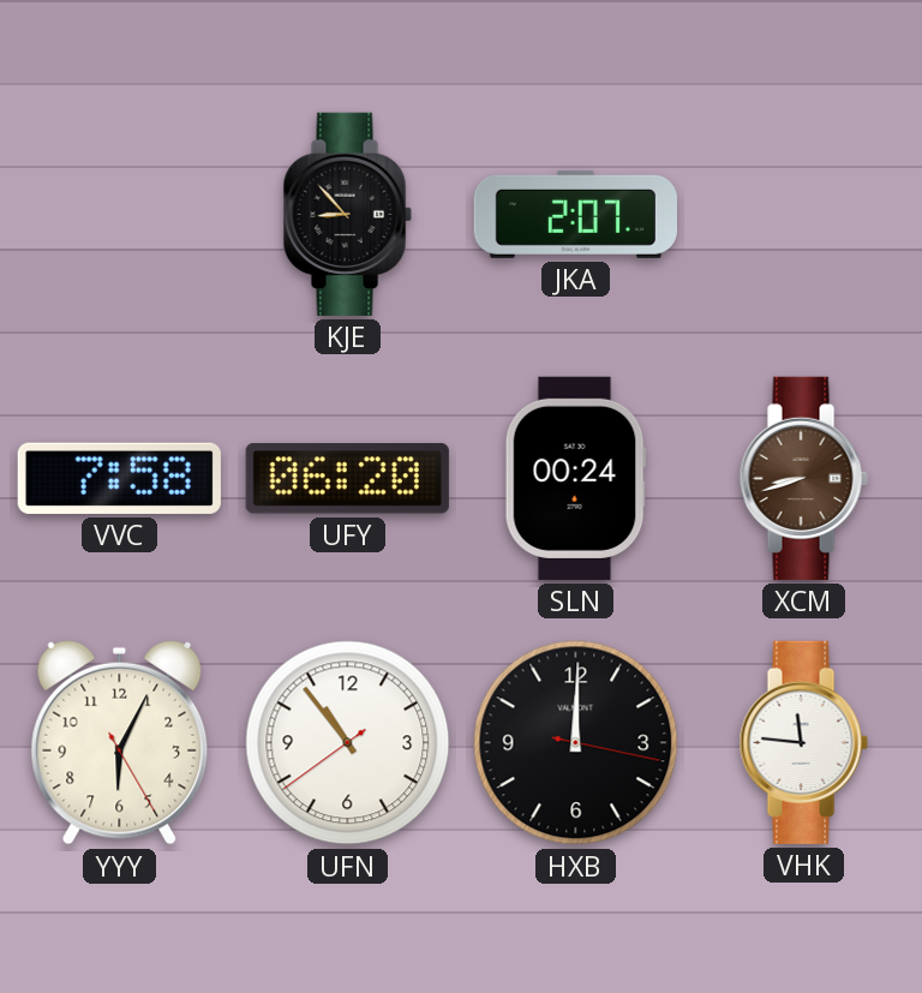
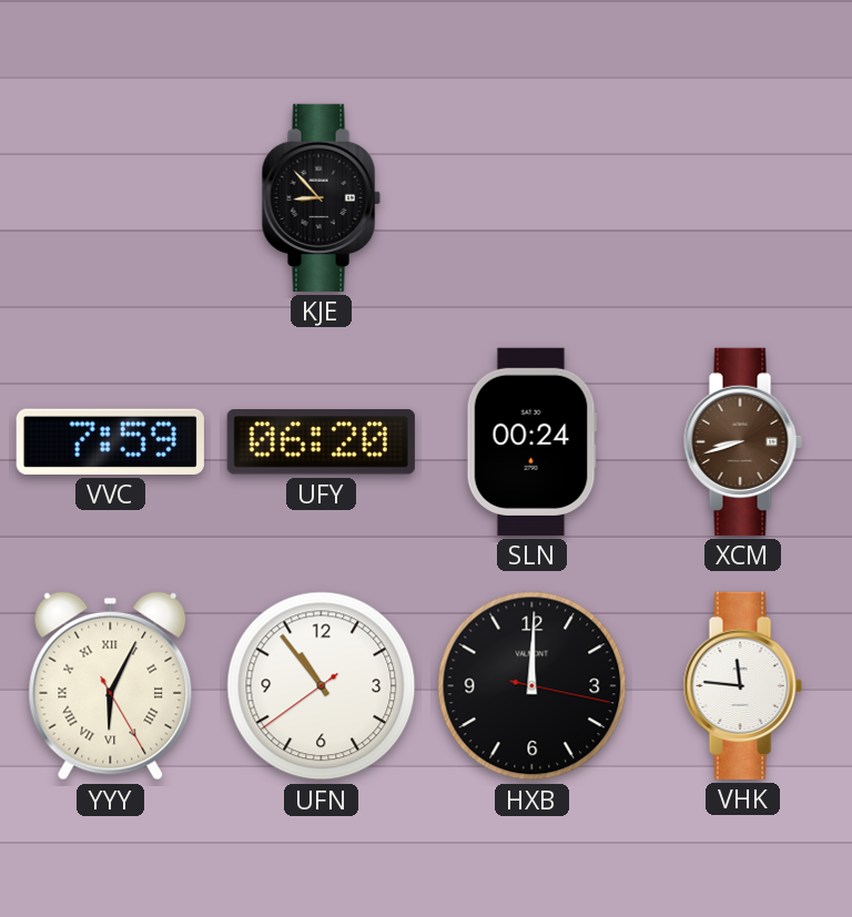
JKA: 2:07 -> none (575, 214)
VVC: 7:58 -> 7:59 (110, 441)
YYY numerals: Arabic -> Roman (111, 685)
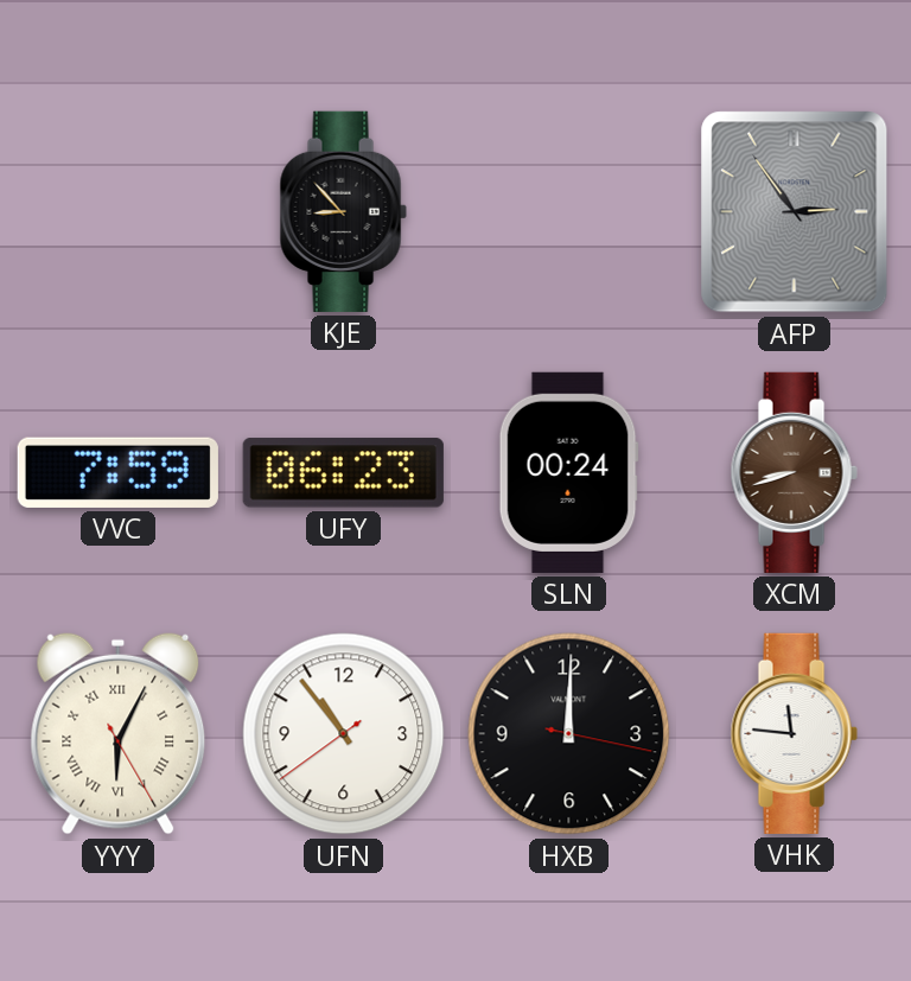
AFP: none -> 2:54 (795, 212)
UFY: 06:20 -> 06:23 (343, 473)
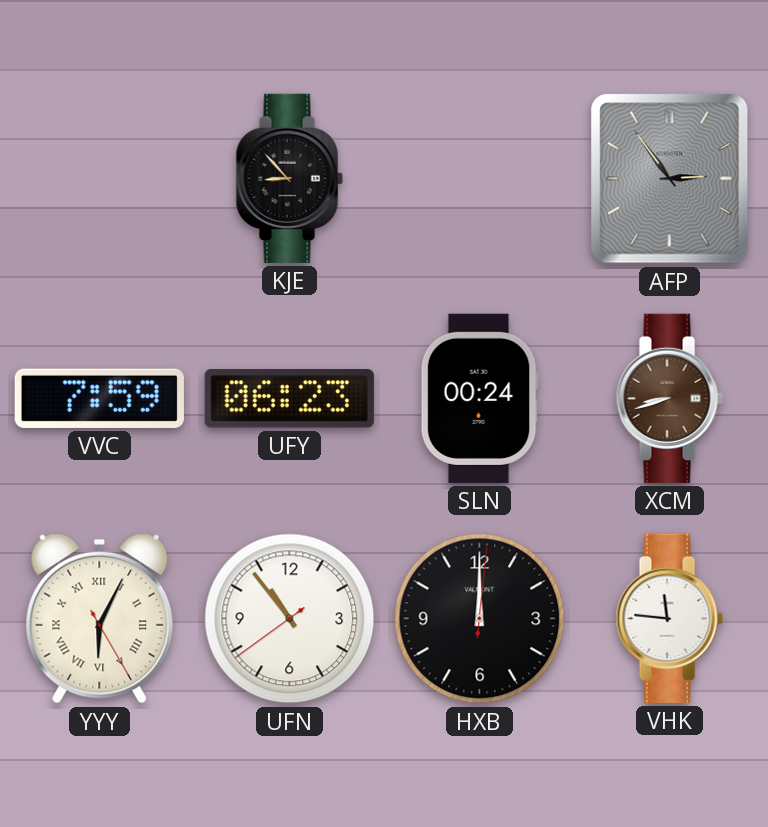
HXB: 12:00:17 -> 12:00:01 (480, 619)
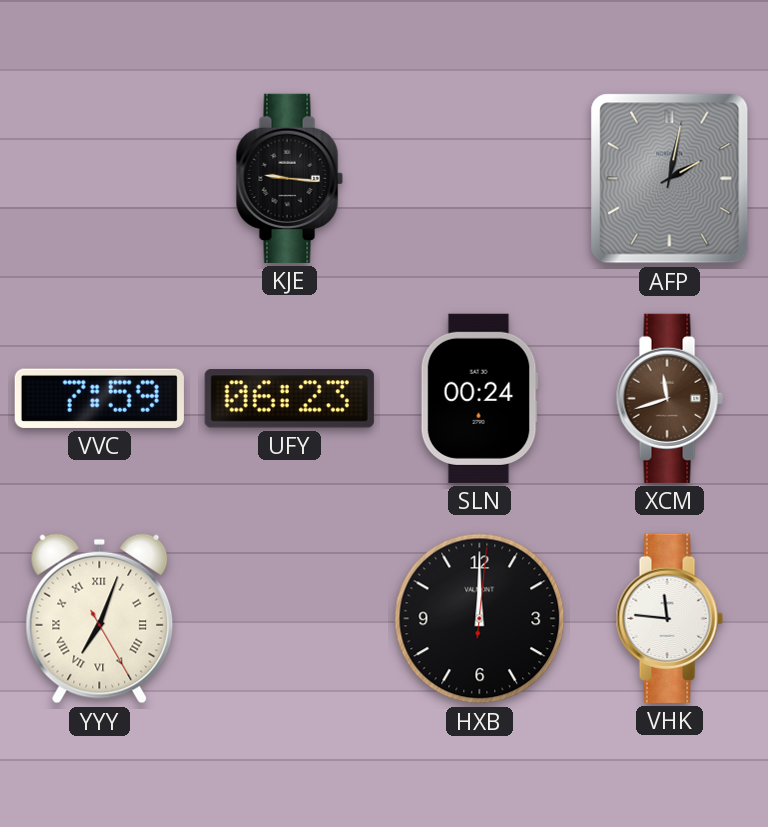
KJE: 8:53 -> 9:16 (289, 178)
AFP: 2:54 -> 2:02 (670, 179)
XCM: 8:42 -> 11:42 (669, 398)
YYY: 6:04 -> 7:03 (100, 618)
UFN: 10:53 -> none (290, 619)
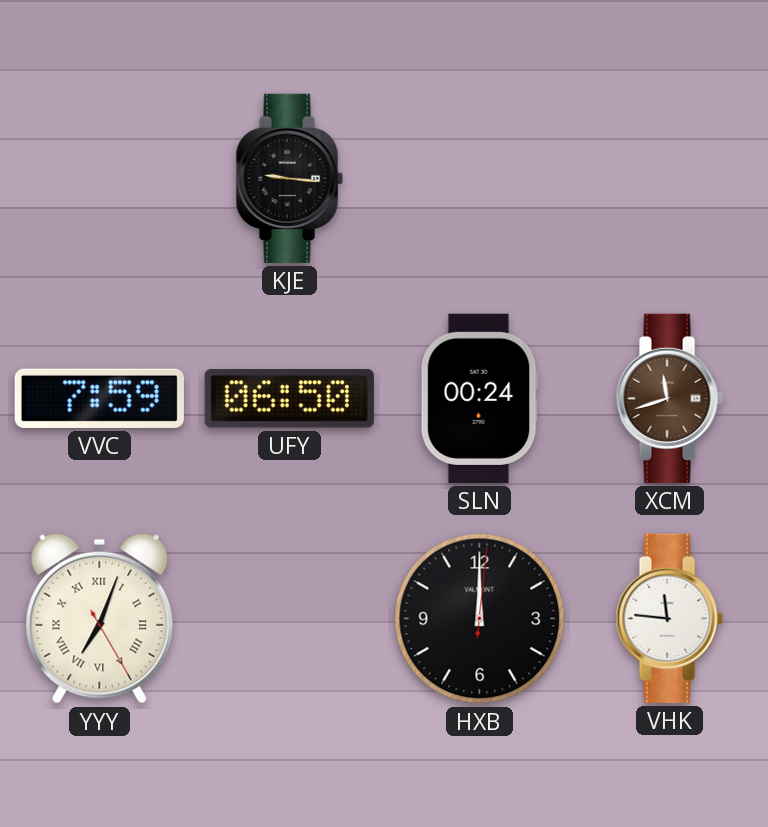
AFP: 2:02 -> none (670, 179)
UFY: 06:23 -> 06:50 (289, 399)
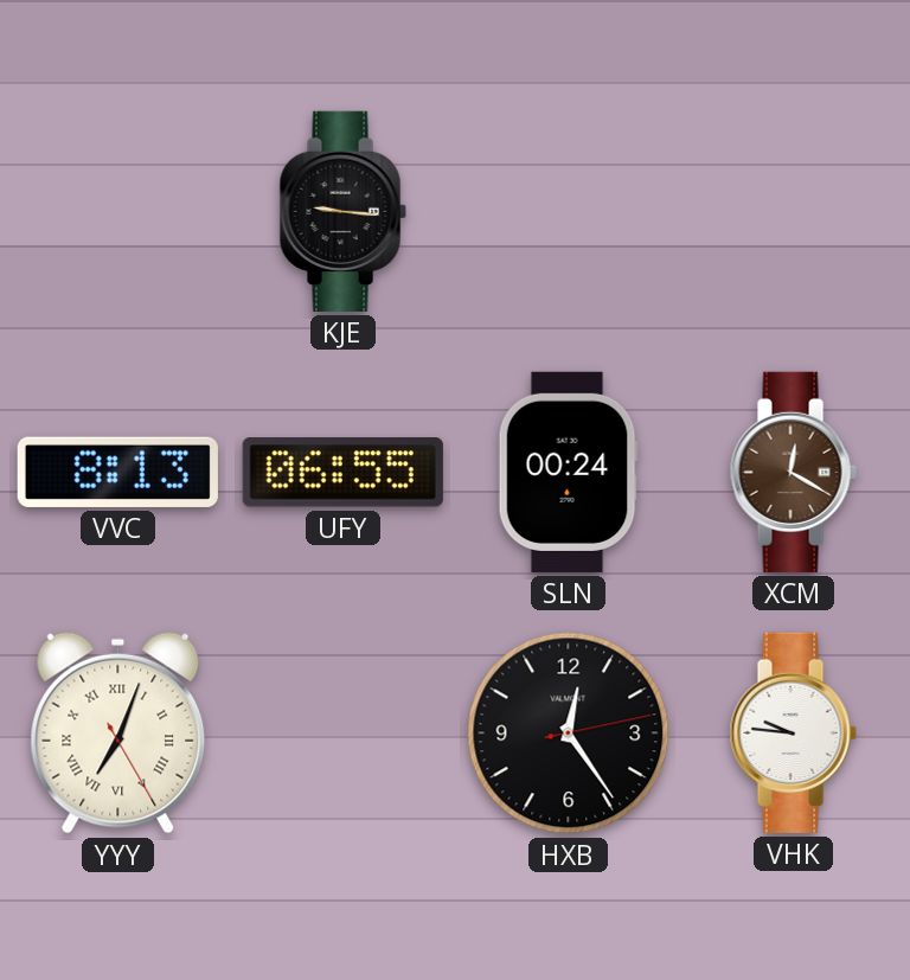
VVC: 7:59 -> 8:13 (117, 472)
UFY: 06:50 -> 06:55 (342, 473)
XCM: 11:42 -> 12:20 (793, 472)
HXB: 12:00 -> 12:24 (569, 734)
VHK: 11:46 -> 9:46 (793, 732)
